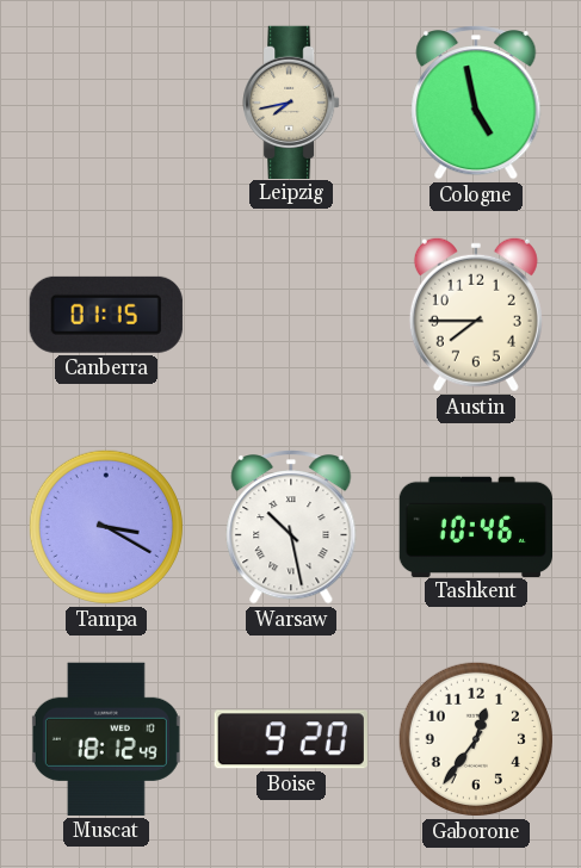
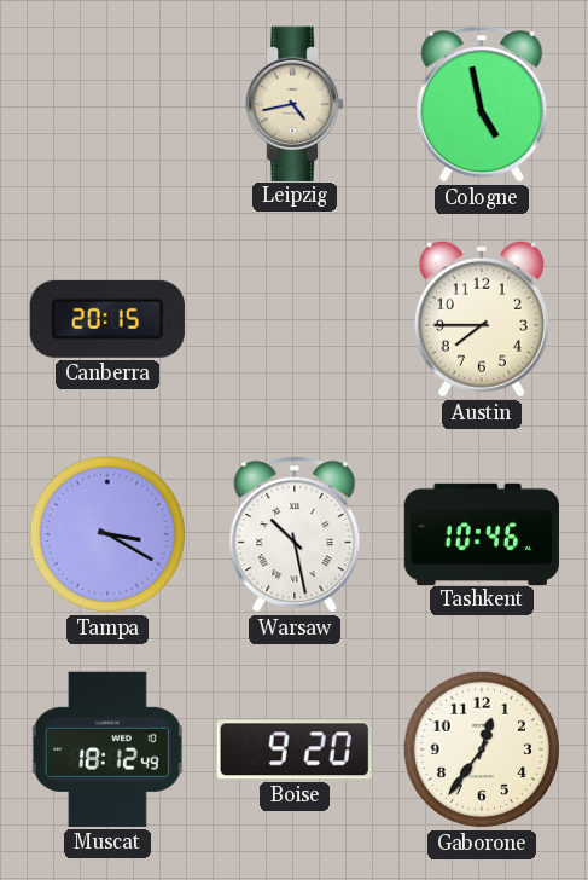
Leipzig: 7:43 -> 4:43 (295, 103)
Canberra: 01:15 -> 20:15 (107, 319)
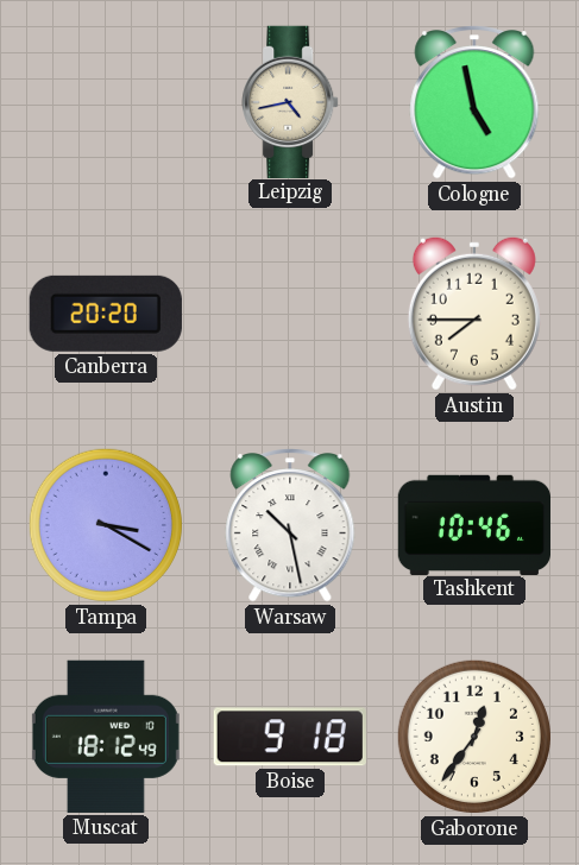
Canberra: 20:15 -> 20:20 (106, 314)
Boise: 9:20 -> 9:18 (290, 737)
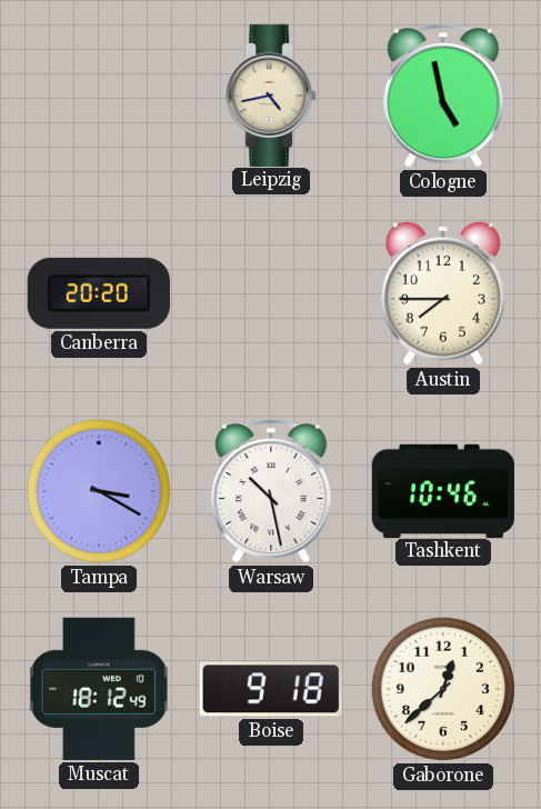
Gaborone: 12:36 -> 12:38 (443, 689)
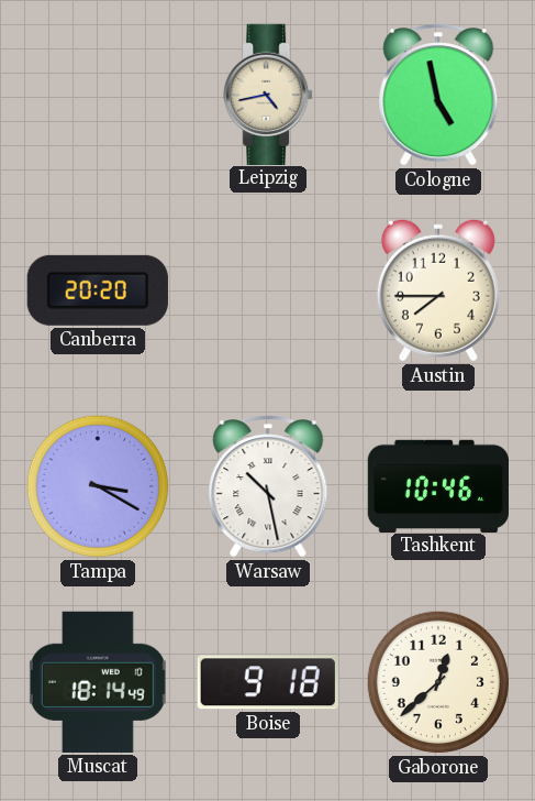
Muscat: 18:12 -> 18:14 (98, 682)
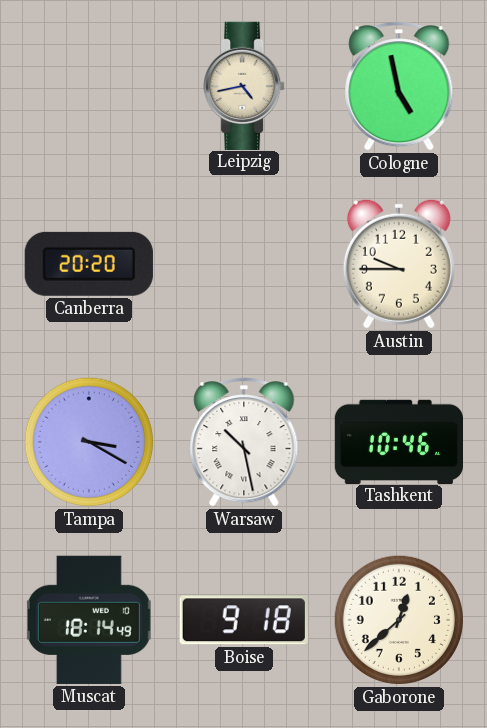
Austin: 7:45 -> 9:45 (399, 264)
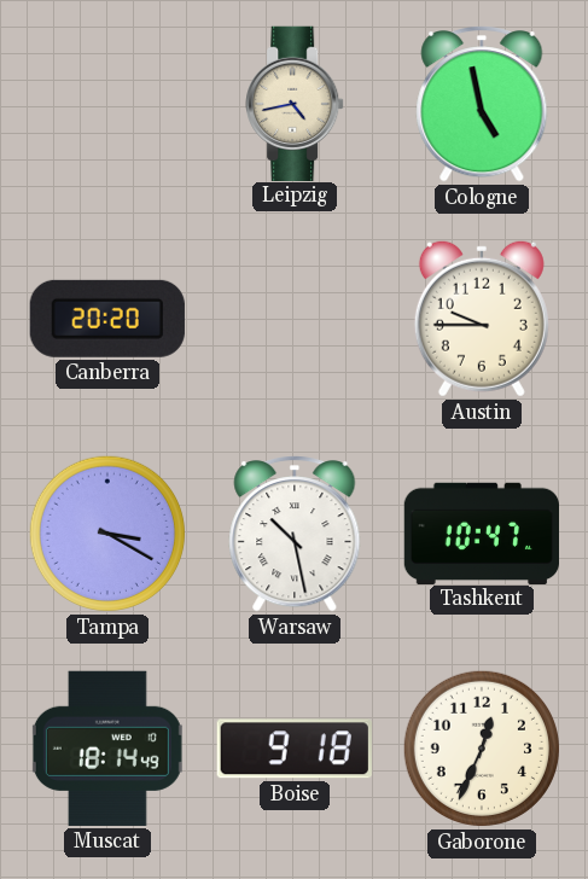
Tashkent: 10:46 -> 10:47 (481, 532)
Gaborone: 12:38 -> 12:34 (482, 749)
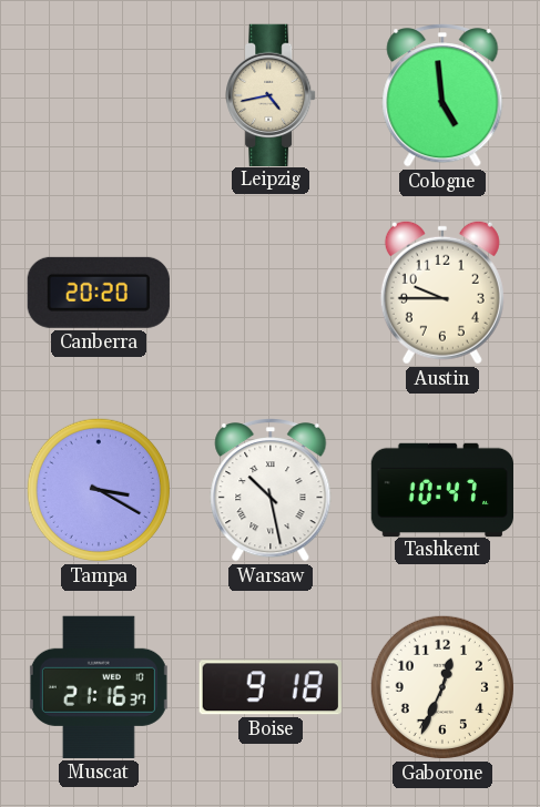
Cologne: 4:58 -> 4:59 (442, 95)
Muscat: 18:14 -> 21:16 (99, 687)
